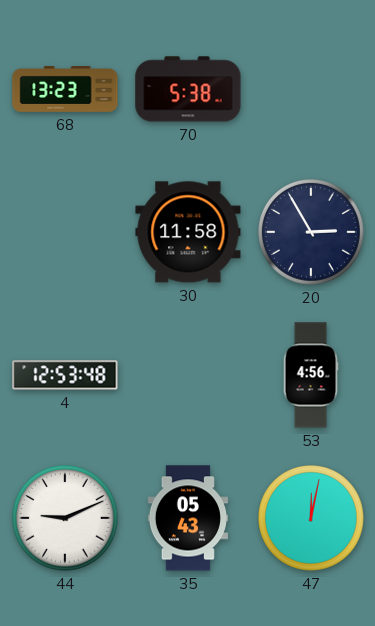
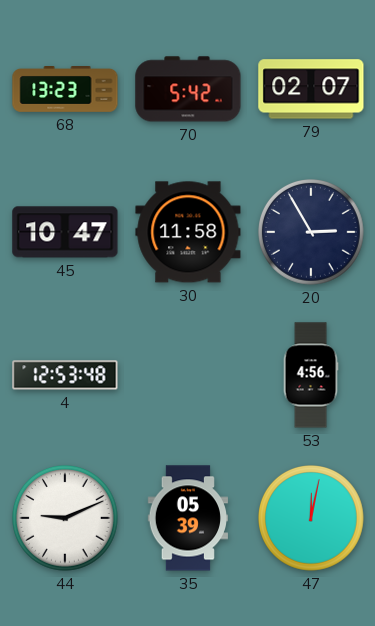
70: 5:38 -> 5:42 (188, 89)
79: none -> 02:07 (311, 89)
45: none -> 10:47 (65, 232)
35: 05:43 -> 05:39 (187, 518)
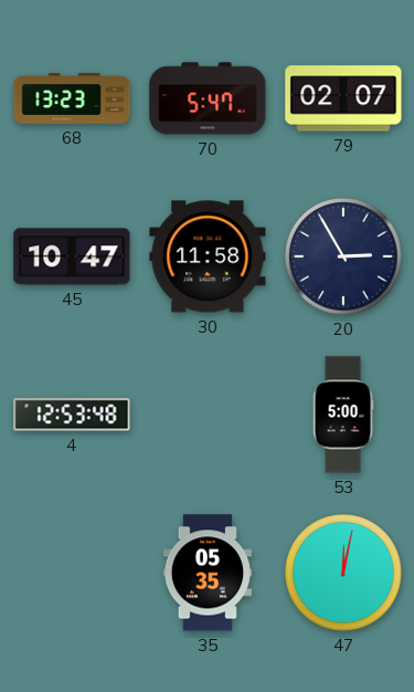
70: 5:42 -> 5:47 (208, 98)
53: 4:56 -> 5:00 (343, 415)
44: 9:11 -> none (66, 519)
35: 05:39 -> 05:35 (206, 573)
